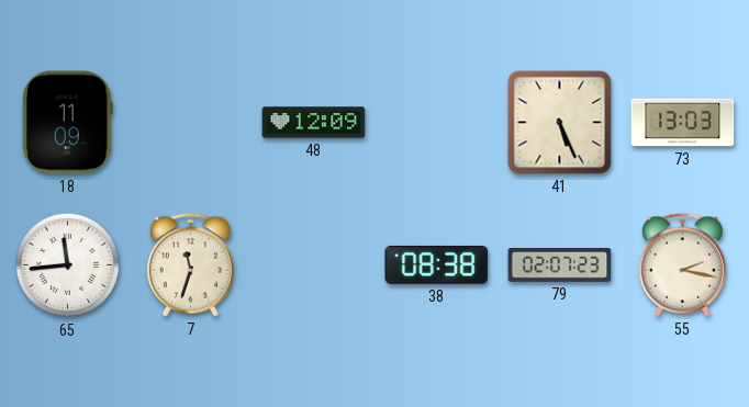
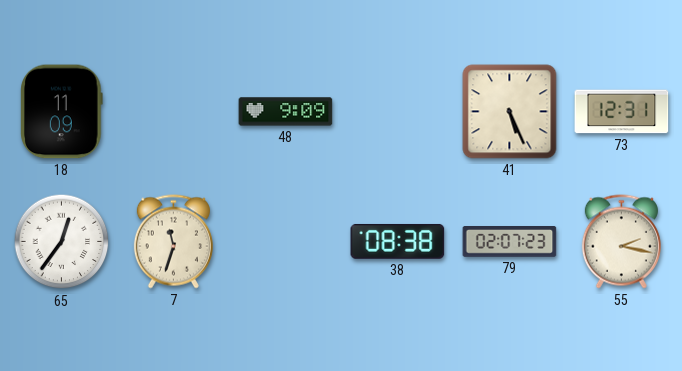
48: 12:09 -> 9:09 (286, 112)
73: 13:03 -> 12:31 (622, 112)
65: 11:44 -> 12:36 (62, 242)
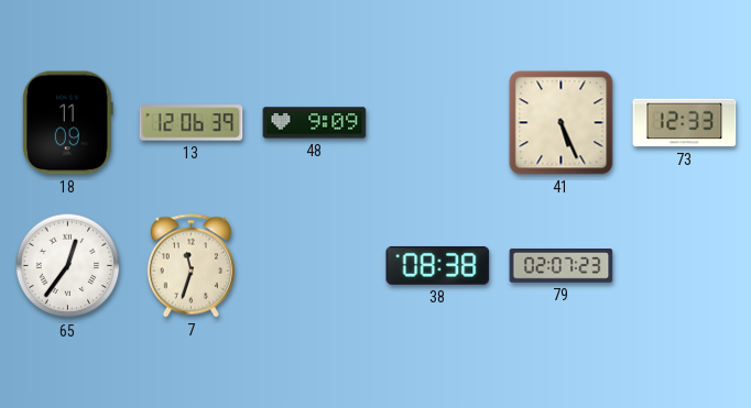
13: none -> 12:06 (192, 123)
73: 12:31 -> 12:33 (685, 123)
55: 2:17 -> none (621, 242)
